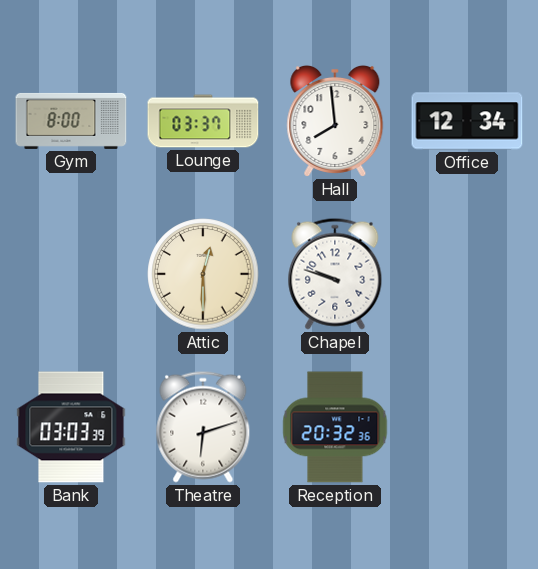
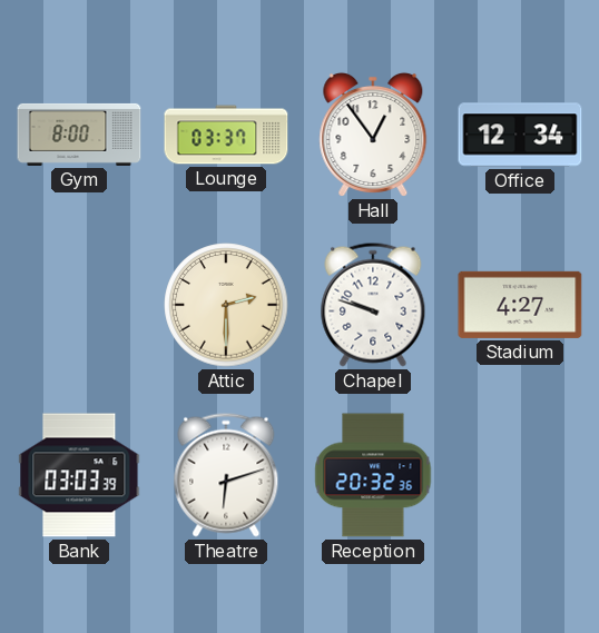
Hall: 7:59 -> 12:54 (373, 135)
Attic: 12:30 -> 2:30 (226, 305)
Stadium: none -> 4:27 (520, 305)
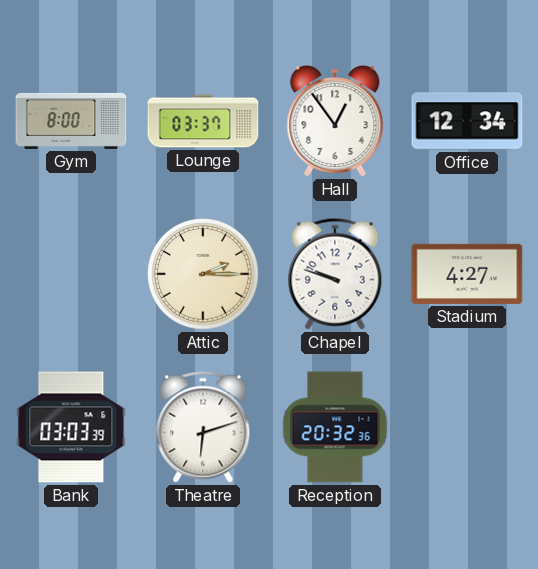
Attic: 2:30 -> 2:15 (203, 274)
